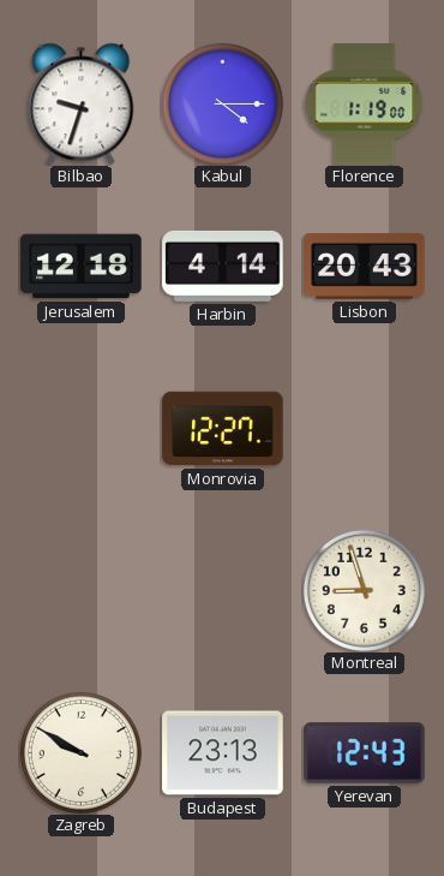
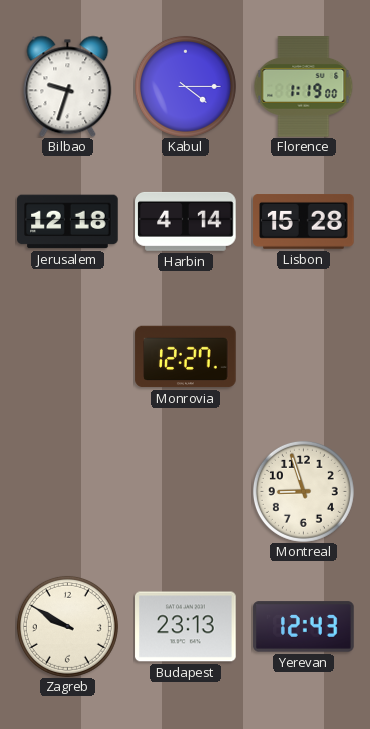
Lisbon: 20:43 -> 15:28 (304, 222)
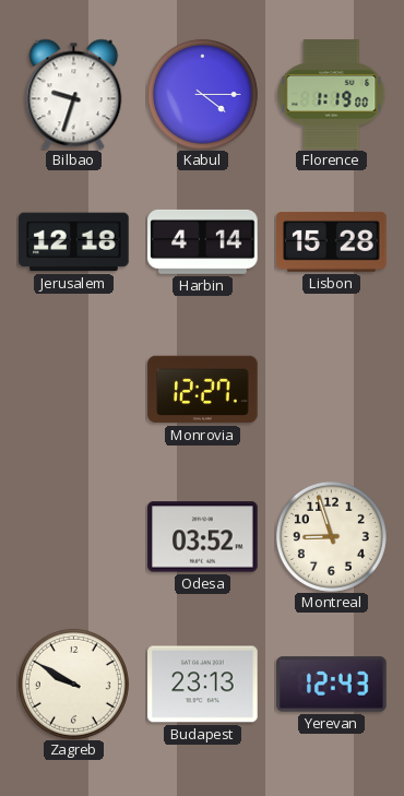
Odesa: none -> 03:52 (203, 537)
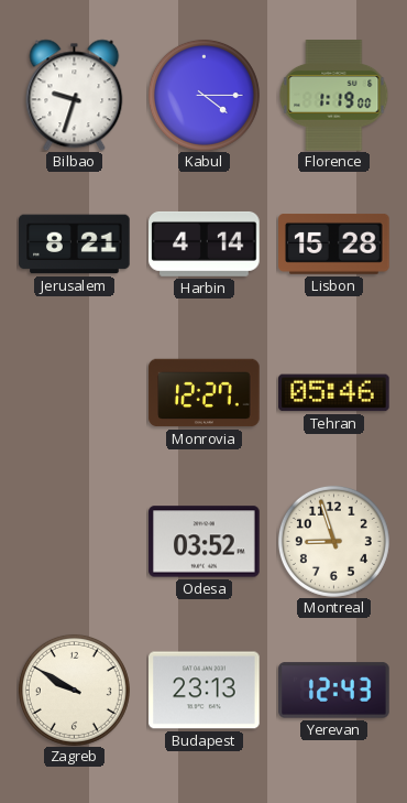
Jerusalem: 12:18 -> 8:21 (75, 245)
Tehran: none -> 05:46 (334, 393)
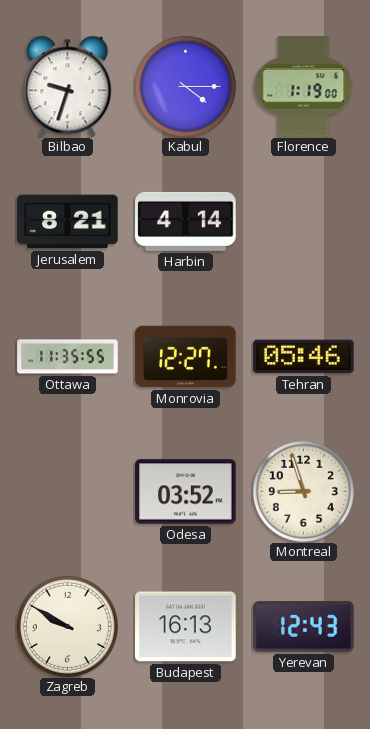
Lisbon: 15:28 -> none (334, 245)
Ottawa: none -> 11:35 (68, 357)
Budapest: 23:13 -> 16:13 (186, 627)
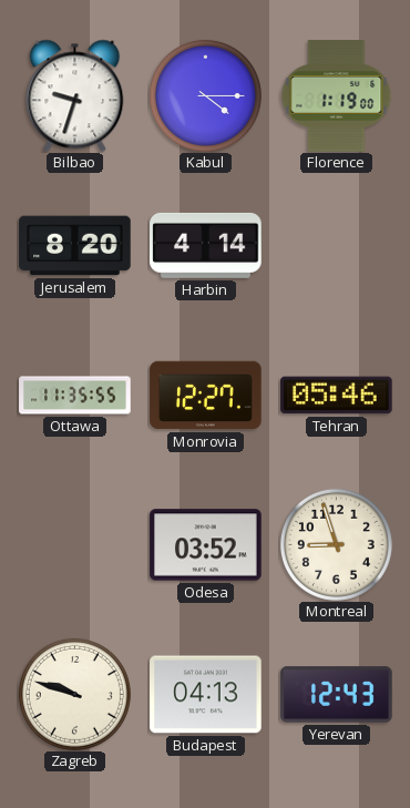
Jerusalem: 8:21 -> 8:20 (75, 246)
Zagreb: 9:50 -> 9:48 (74, 694)
Budapest: 16:13 -> 04:13 (206, 695)
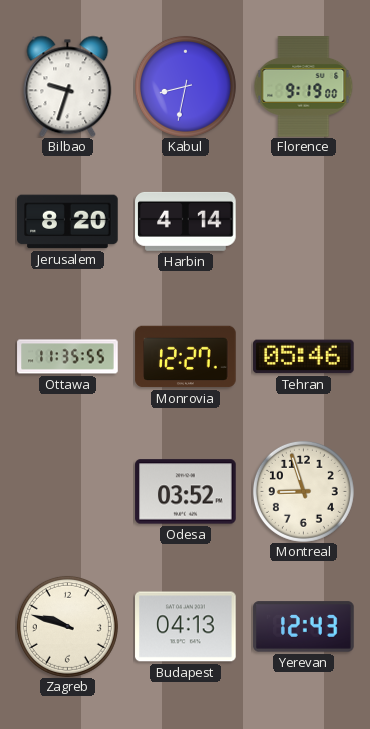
Kabul: 4:15 -> 8:32 (185, 86)
Florence: 1:19 -> 9:19 (304, 87)
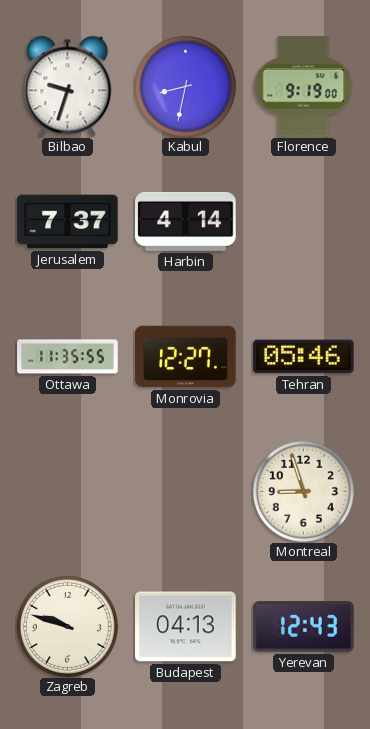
Jerusalem: 8:20 -> 7:37 (68, 222)
Odesa: 03:52 -> none (186, 492)
